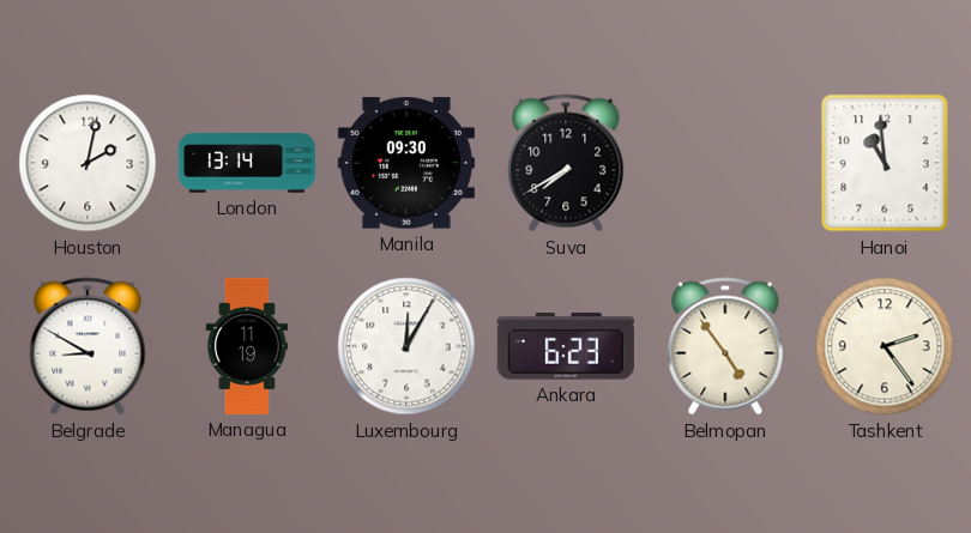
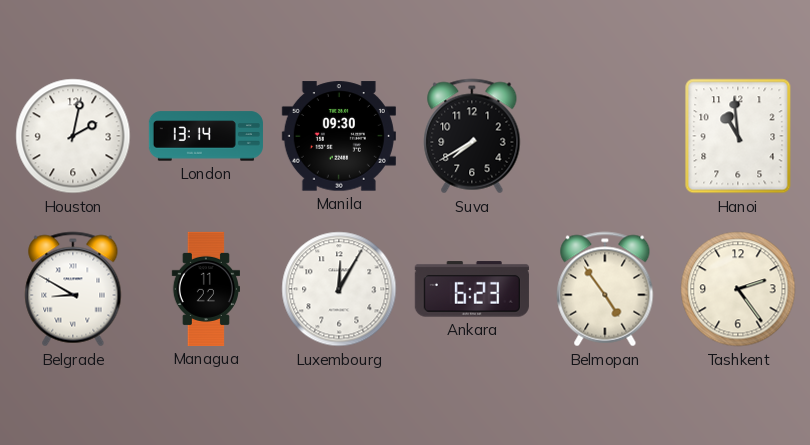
Managua: 11:19 -> 11:22 (205, 289)
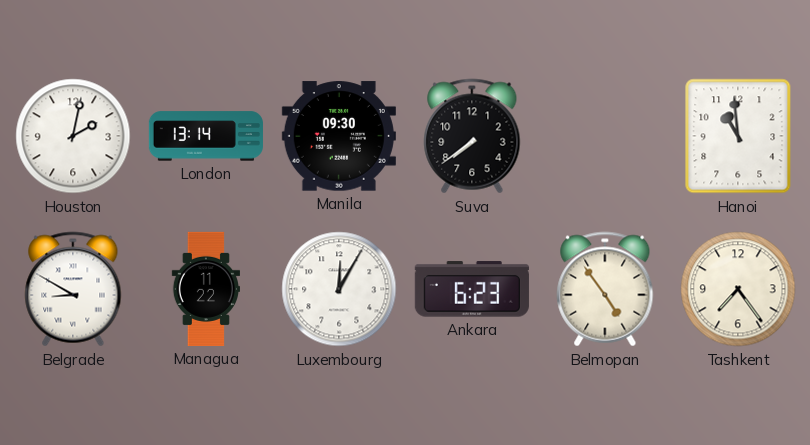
Suva: 7:40 -> 7:39 (472, 136)
Tashkent: 2:24 -> 7:24 (738, 289)
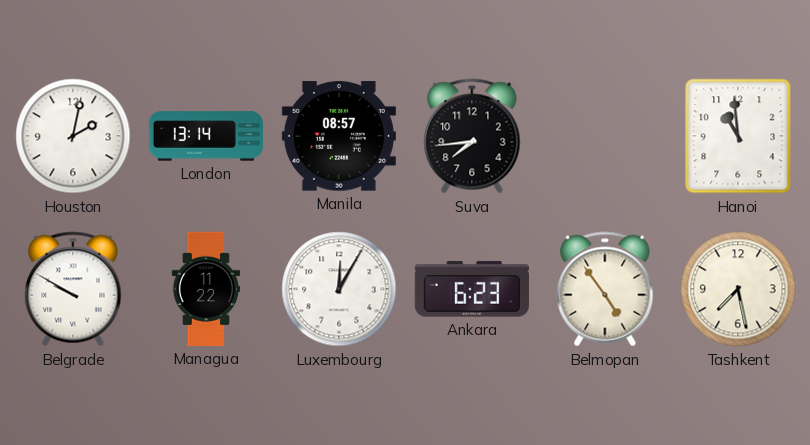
Manila: 09:30 -> 08:57 (339, 136)
Suva: 7:39 -> 7:44 (472, 136)
Belgrade: 8:50 -> 9:50 (73, 289)
Tashkent: 7:24 -> 7:28 (738, 289)
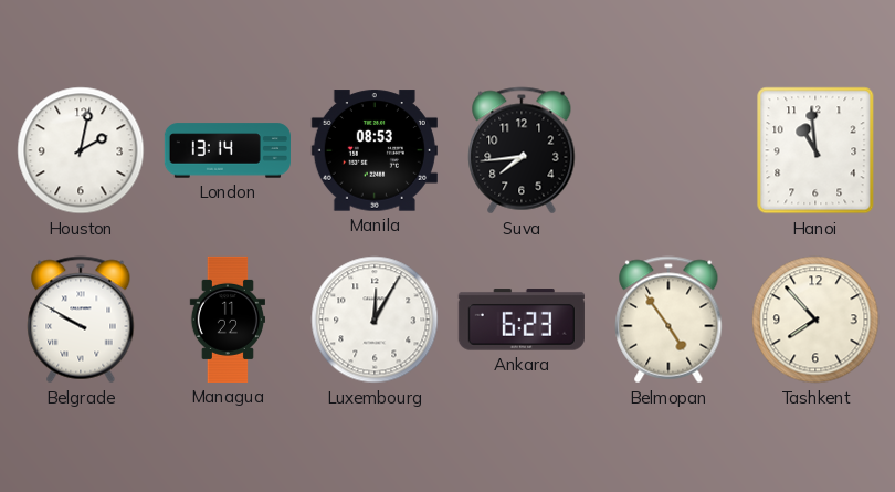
Manila: 08:57 -> 08:53 (375, 150)
Tashkent: 7:28 -> 7:53 (815, 320)
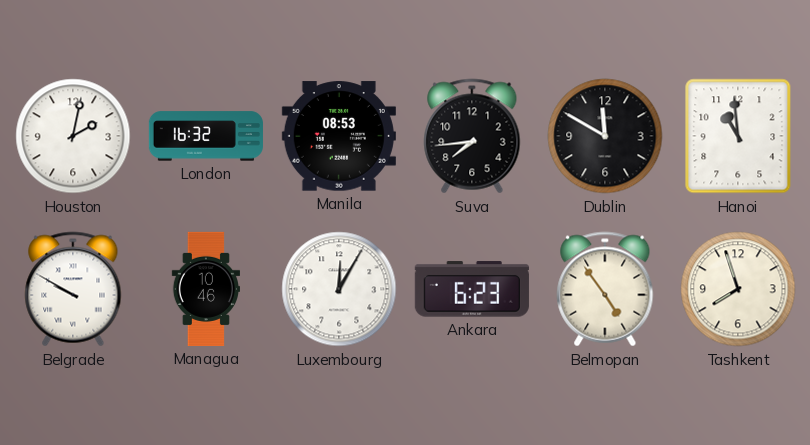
London: 13:14 -> 16:32 (205, 136)
Dublin: none -> 11:50 (605, 136)
Managua: 11:22 -> 10:46 (205, 289)
Tashkent: 7:53 -> 7:57 (738, 289)
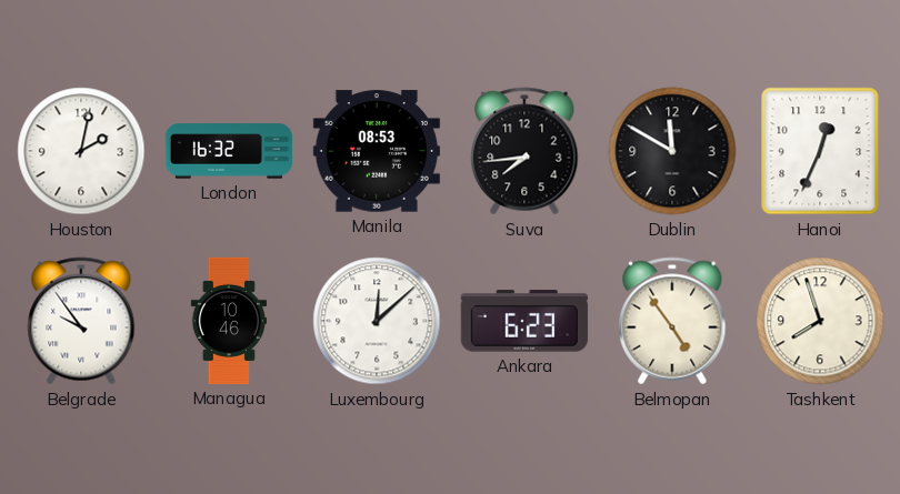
Hanoi: 10:59 -> 12:34 (820, 151)
Belgrade: 9:50 -> 9:54 (81, 321)
Luxembourg: 12:05 -> 12:08 (377, 321)
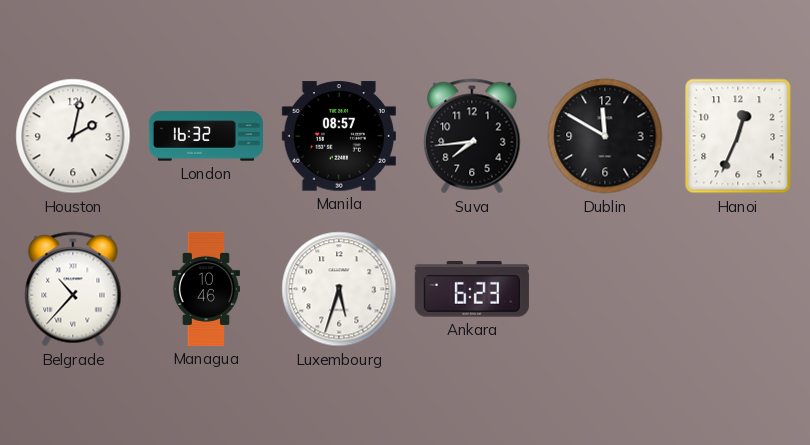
Manila: 08:53 -> 08:57 (339, 136)
Belgrade: 9:54 -> 10:37 (73, 289)
Luxembourg: 12:08 -> 5:33 (339, 289)
Belmopan: 4:54 -> none (672, 321)
Tashkent: 7:57 -> none (820, 321)
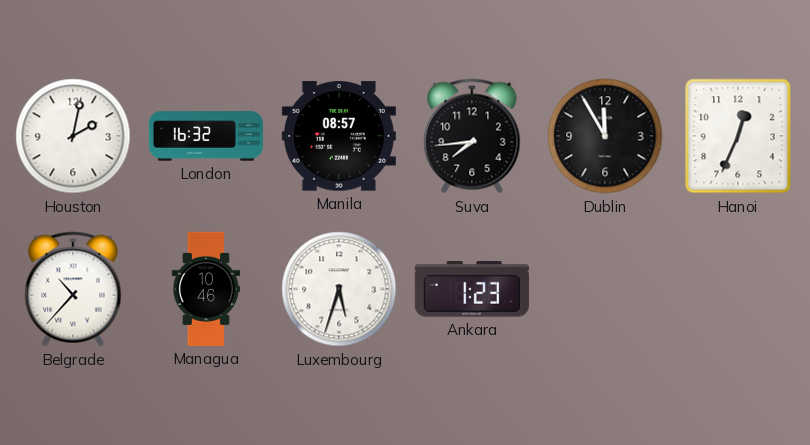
Dublin: 11:50 -> 11:55 (605, 136)
Ankara: 6:23 -> 1:23 (472, 289)
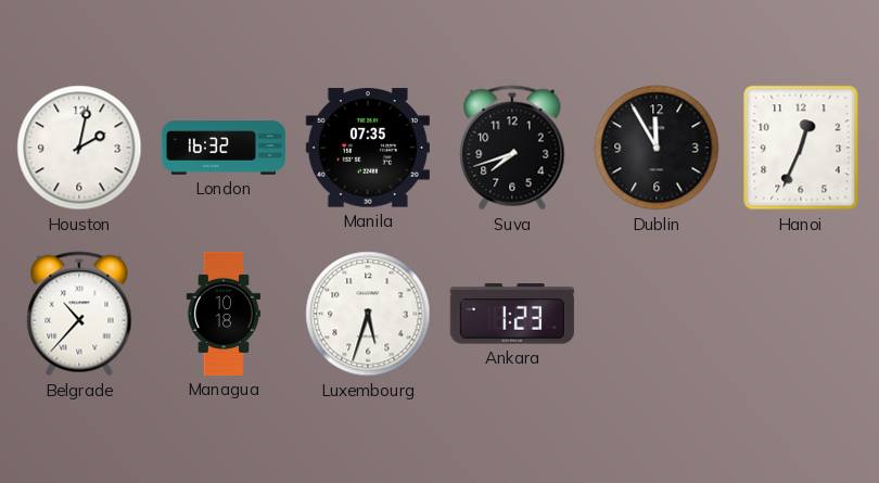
Manila: 08:57 -> 07:35 (368, 148)
Suva: 7:44 -> 7:42 (512, 148)
Managua: 10:46 -> 10:18 (222, 314)
